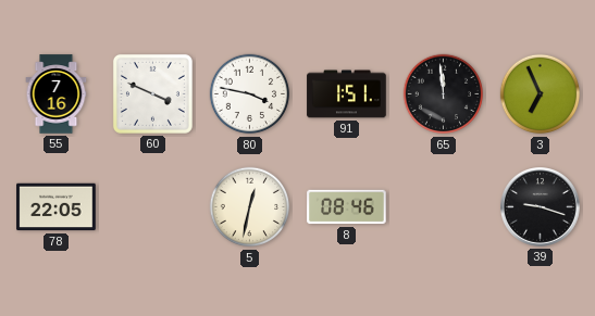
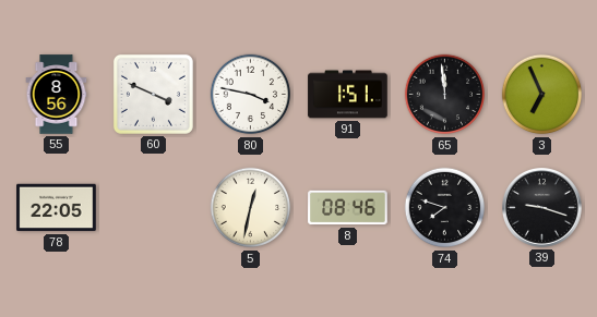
55: 7:16 -> 8:56 (57, 95)
74: none -> 7:48 (445, 208)
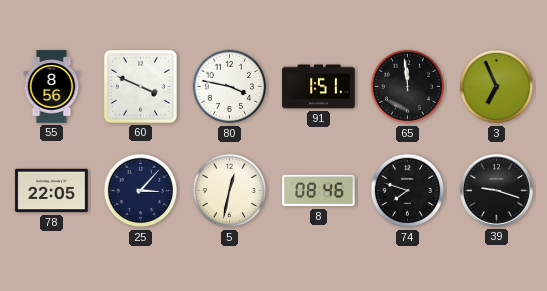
25: none -> 3:07 (141, 191)
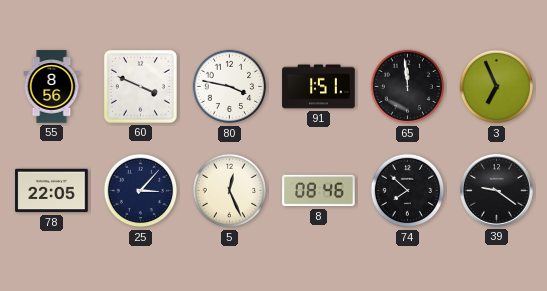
5: 12:32 -> 12:26 (230, 191)
74: 7:48 -> 7:52 (408, 191)
39: 9:18 -> 9:21 (497, 191)
